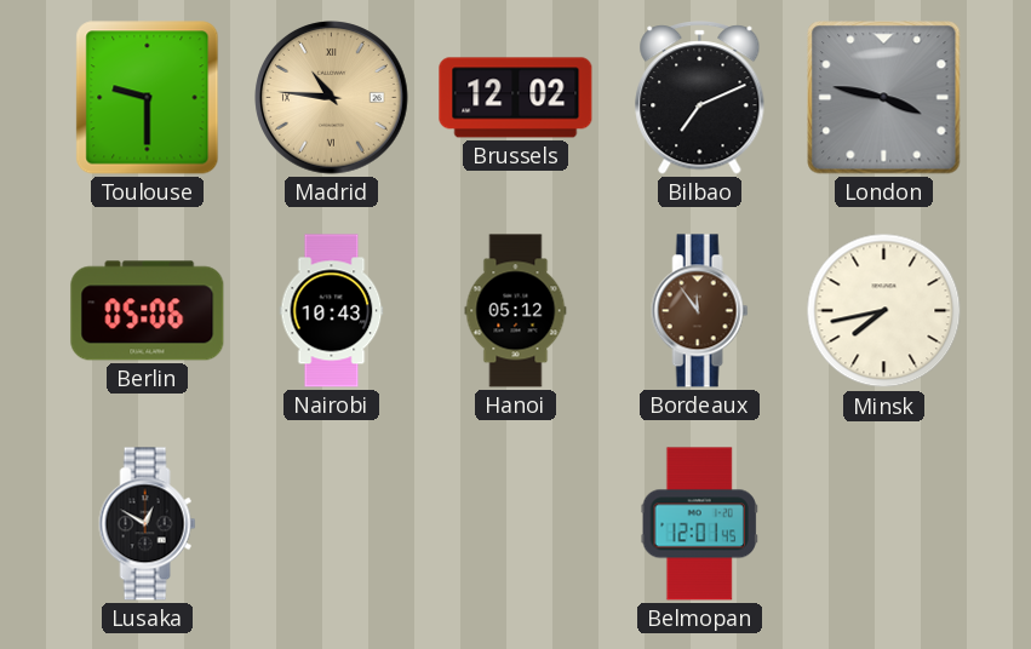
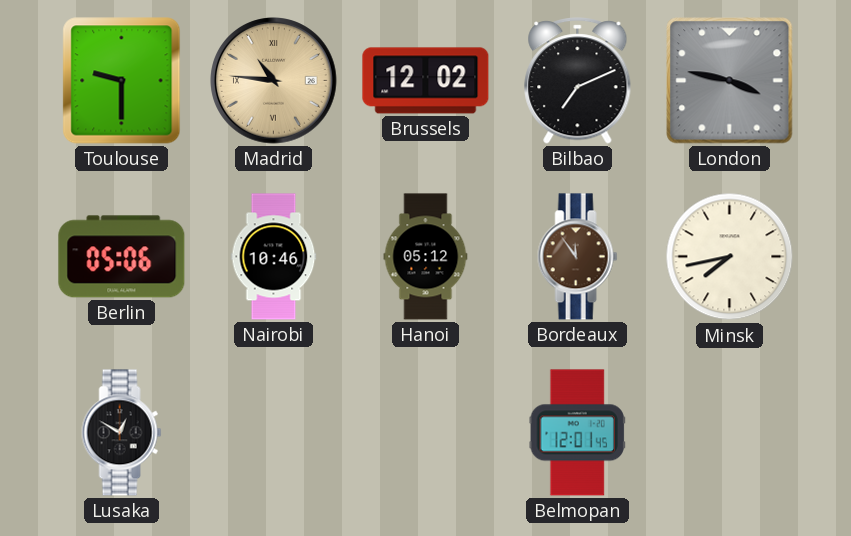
Nairobi: 10:43 -> 10:46 (274, 257)
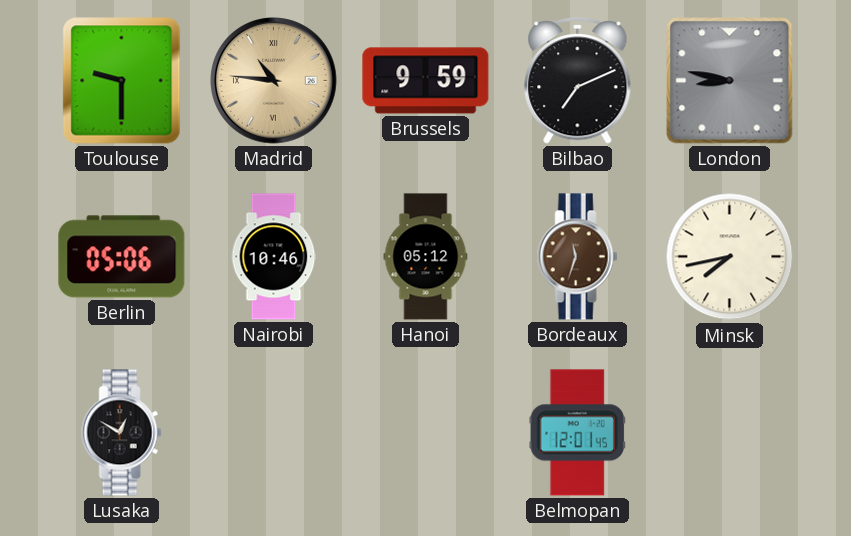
Brussels: 12:02 -> 9:59 (426, 81)
London: 3:47 -> 8:47 (730, 81)
Bordeaux: 11:54 -> 11:33 (578, 257)
